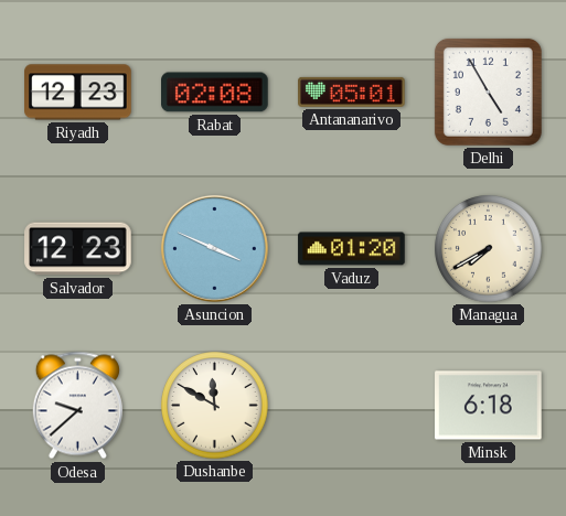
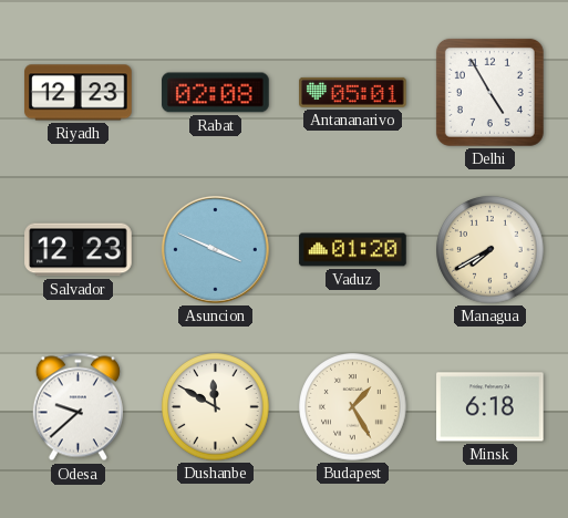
Budapest: none -> 1:25 (353, 407)
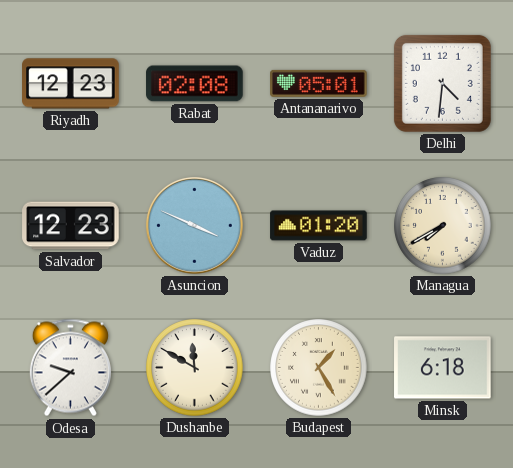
Delhi: 4:55 -> 4:31 (442, 83)
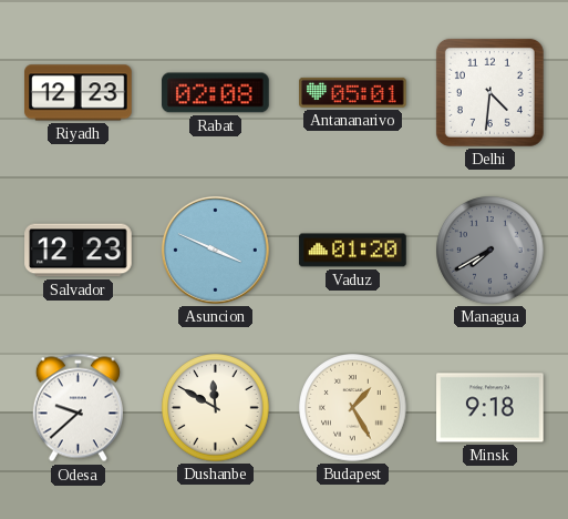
Managua dial: cream -> grey (490, 251)
Minsk: 6:18 -> 9:18 (490, 408)
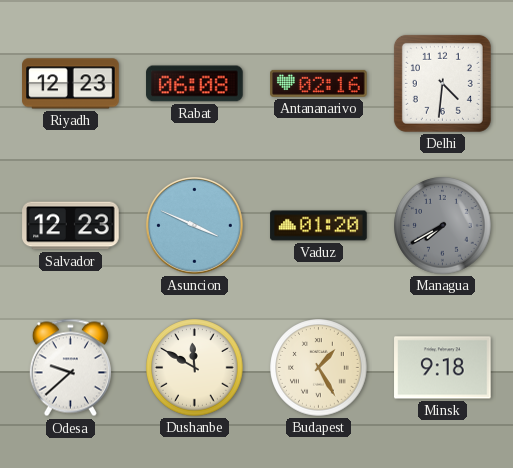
Rabat: 02:08 -> 06:08 (195, 84)
Antananarivo: 05:01 -> 02:16 (319, 83)
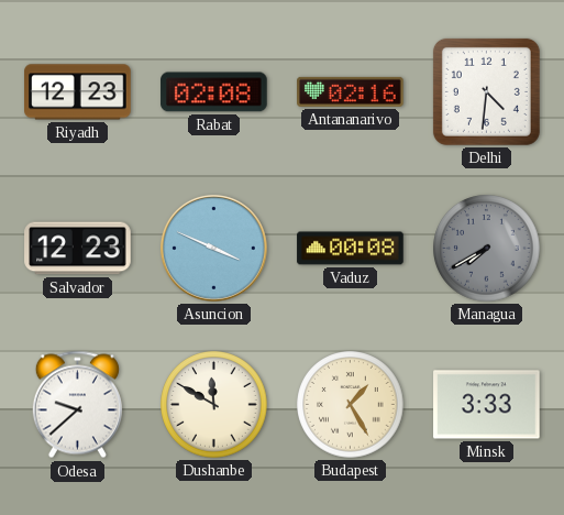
Rabat: 06:08 -> 02:08 (214, 92)
Vaduz: 01:20 -> 00:08 (351, 249)
Minsk: 9:18 -> 3:33 (487, 405)
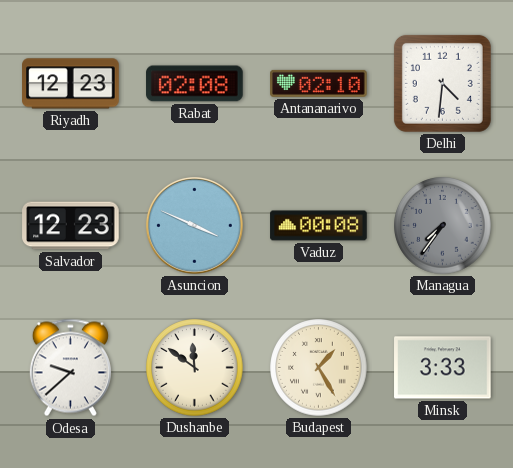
Antananarivo: 02:16 -> 02:10 (319, 83)
Managua: 7:40 -> 7:36 (443, 226)
Dushanbe: 11:50 -> 11:51 (195, 368)
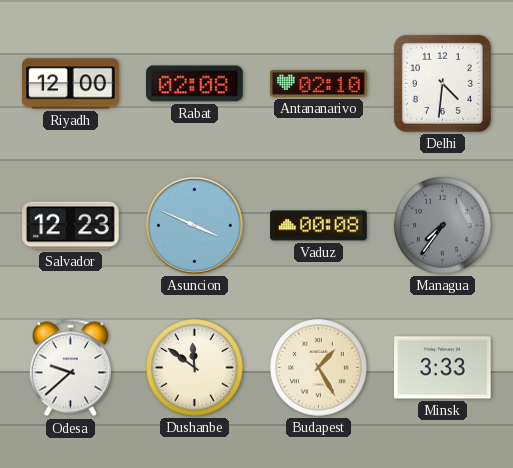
Riyadh: 12:23 -> 12:00 (71, 84)
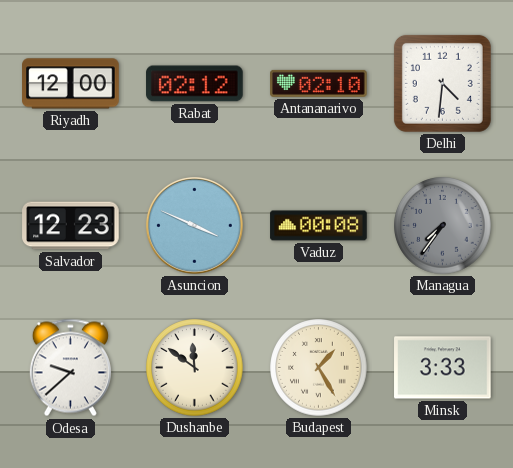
Rabat: 02:08 -> 02:12 (195, 84)
